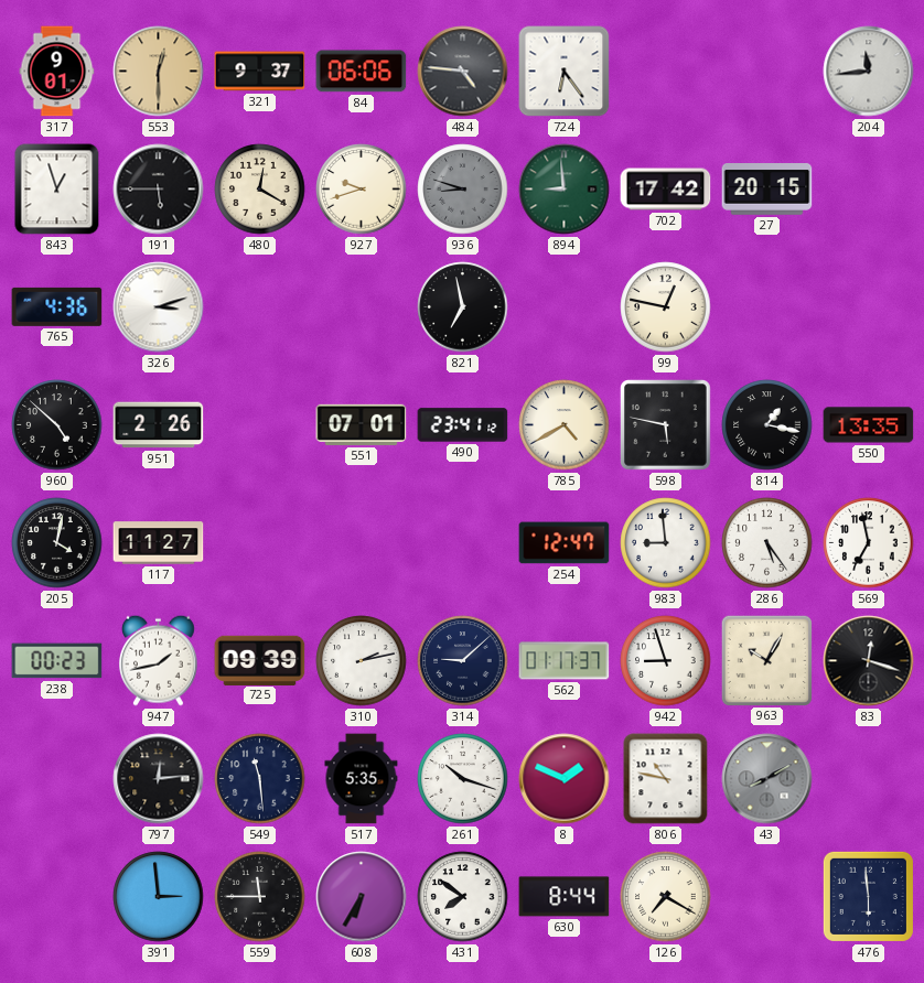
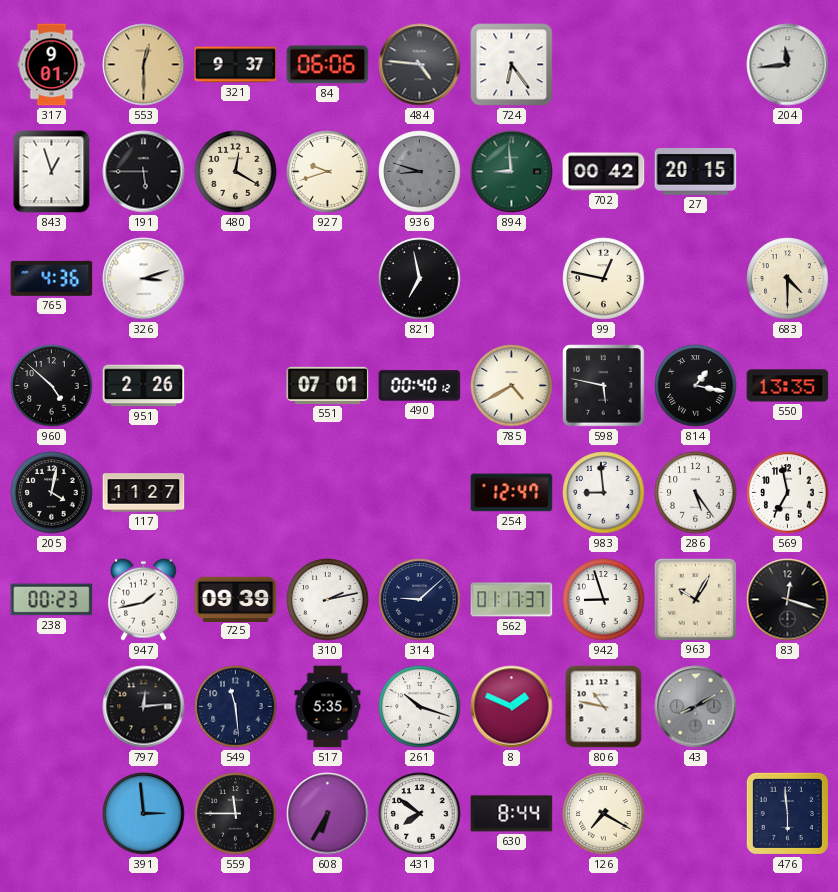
702: 17:42 -> 00:42 (604, 172)
683: none -> 4:30 (788, 279)
490: 23:41 -> 00:40 (420, 386)
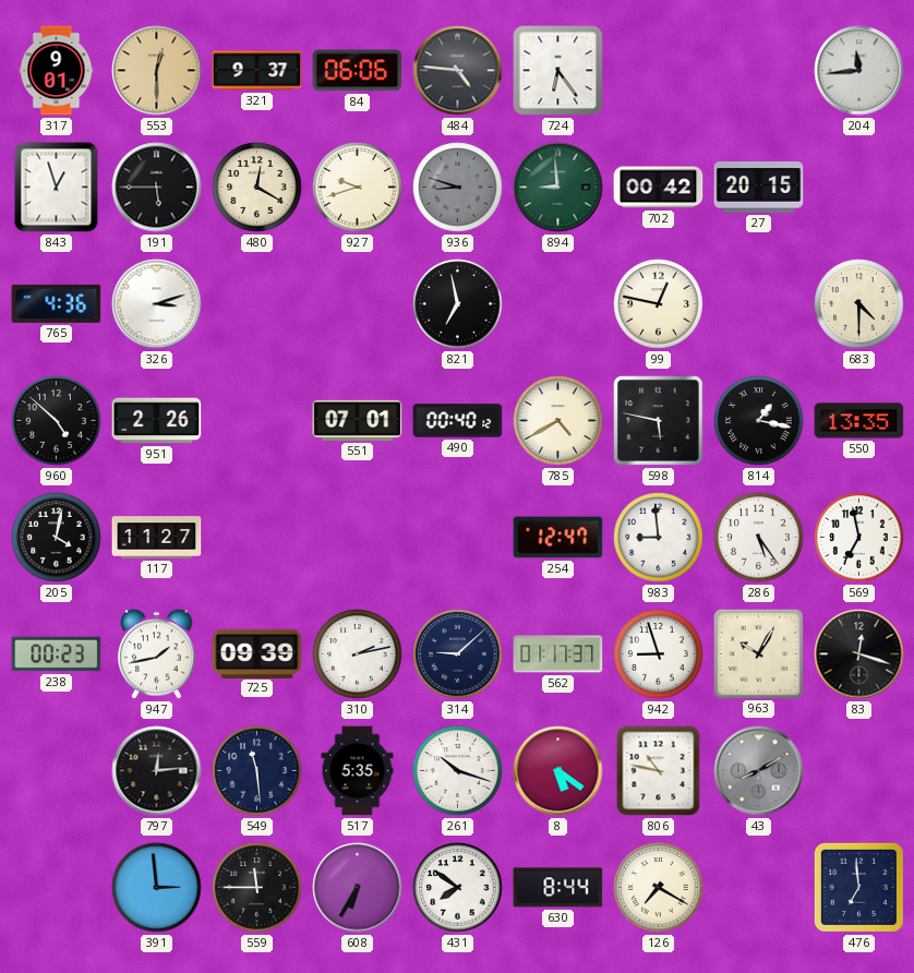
8: 1:49 -> 5:21 (558, 771)
476: 5:59 -> 6:59 (858, 887)
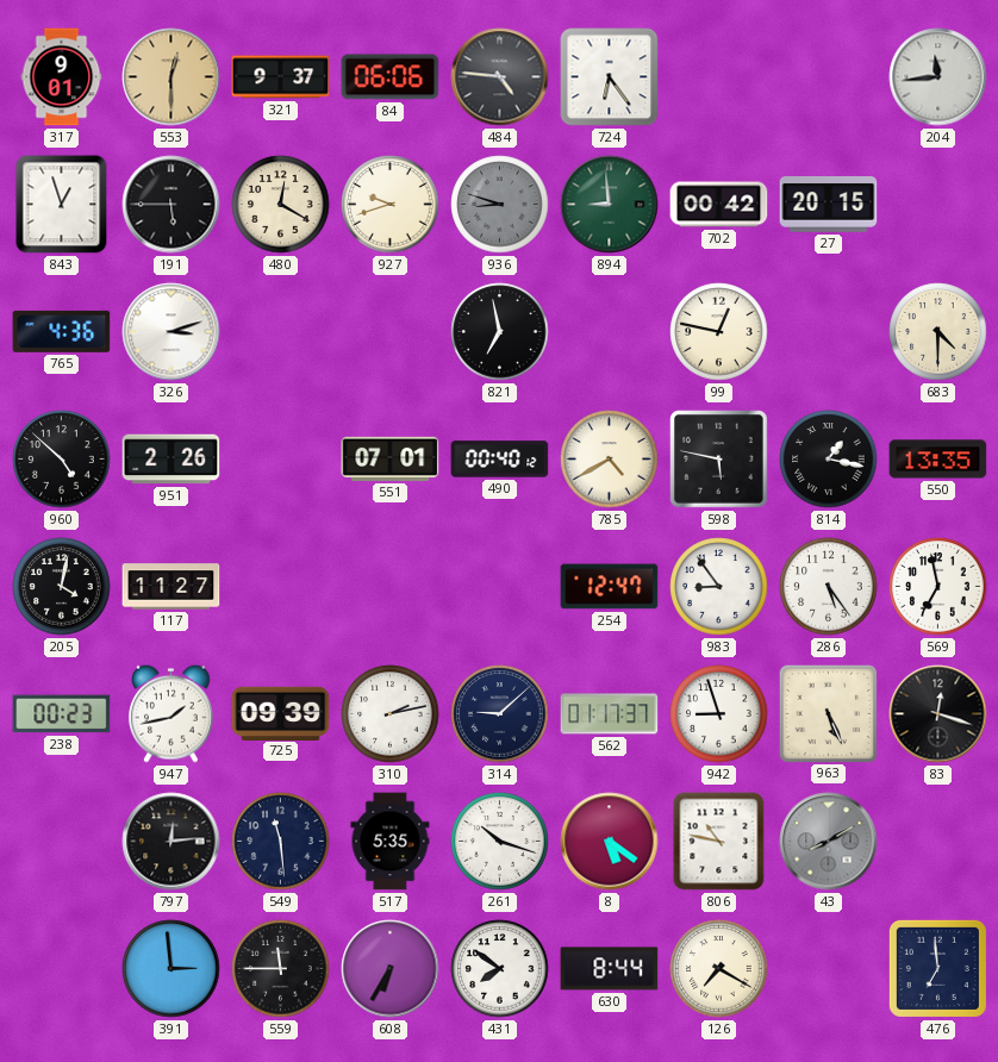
983: 8:59 -> 8:54 (719, 587)
963: 10:05 -> 5:26 (828, 713)
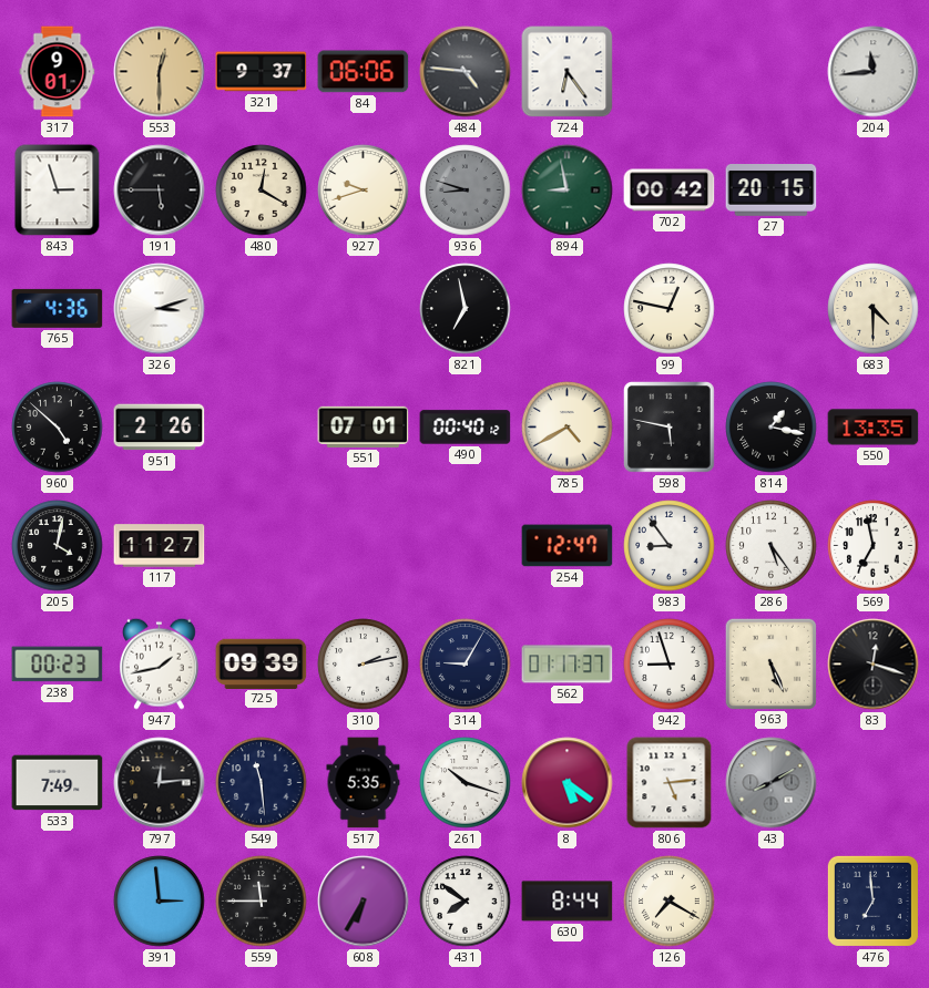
843: 12:57 -> 2:57 (58, 191)
894: 8:59 -> 8:58 (568, 191)
314: 9:08 -> 9:05 (466, 665)
533: none -> 7:49 (58, 783)
806: 10:47 -> 5:14 (670, 783)
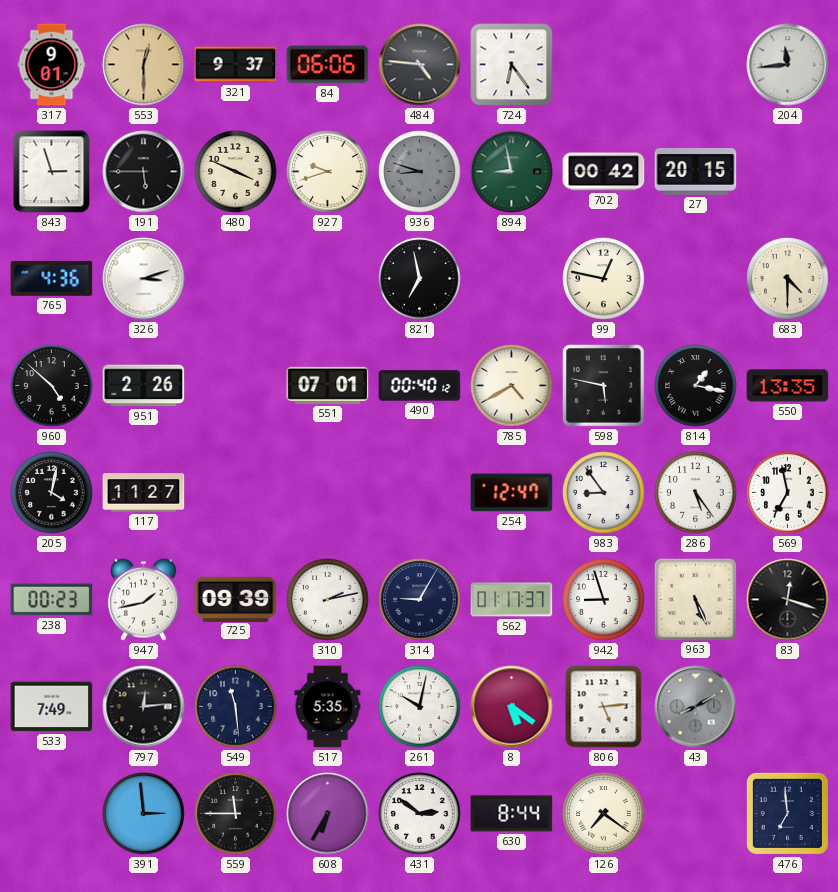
480: 12:20 -> 3:49 (236, 172)
261: 10:18 -> 10:02 (420, 707)
431: 7:51 -> 2:51 (420, 814)
126: 7:20 -> 7:21 (604, 814)
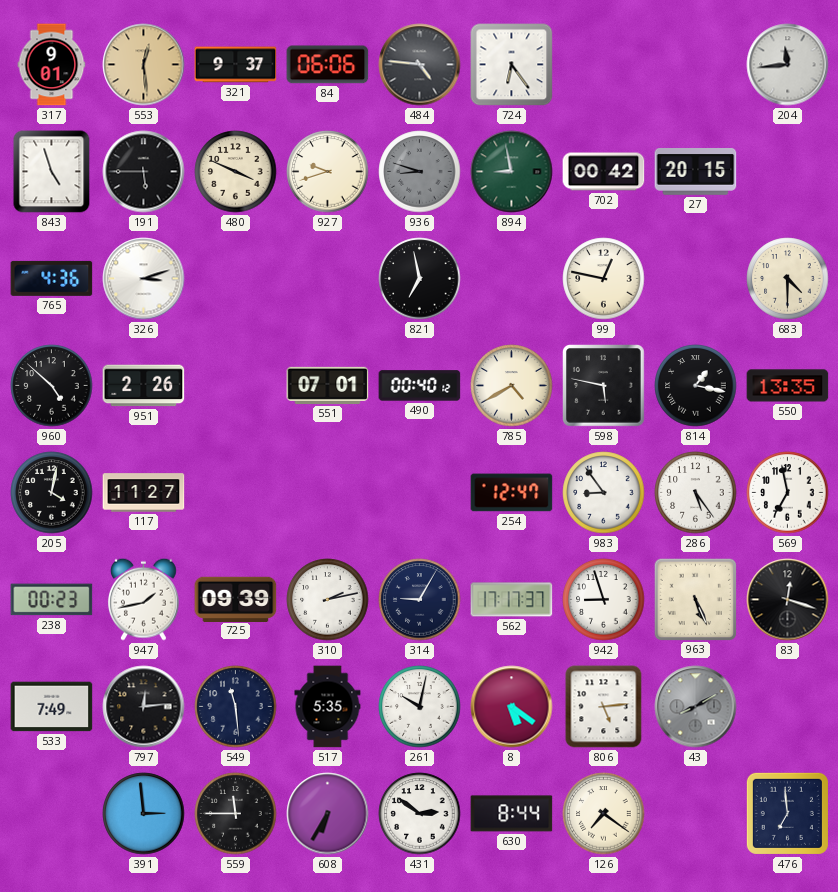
553: 12:30 -> 12:29 (144, 65)
843: 2:57 -> 4:57 (52, 172)
562: 01:17 -> 17:17 (512, 600)
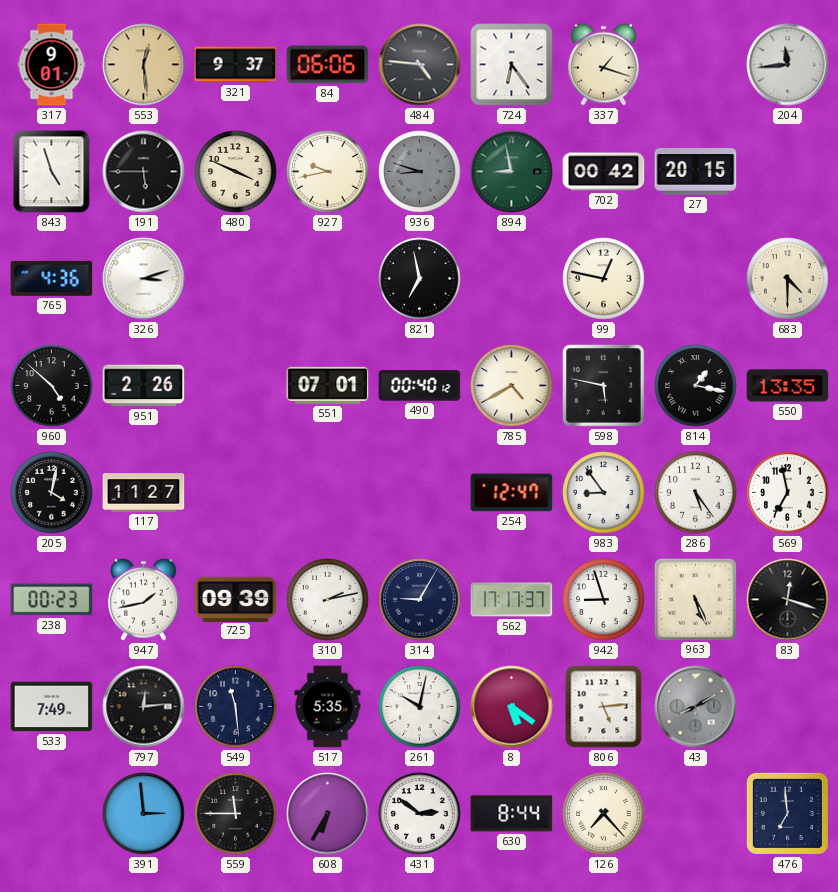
337: none -> 1:18 (603, 64)
927: 9:42 -> 9:43 (328, 172)
126: 7:21 -> 7:23 (604, 814)
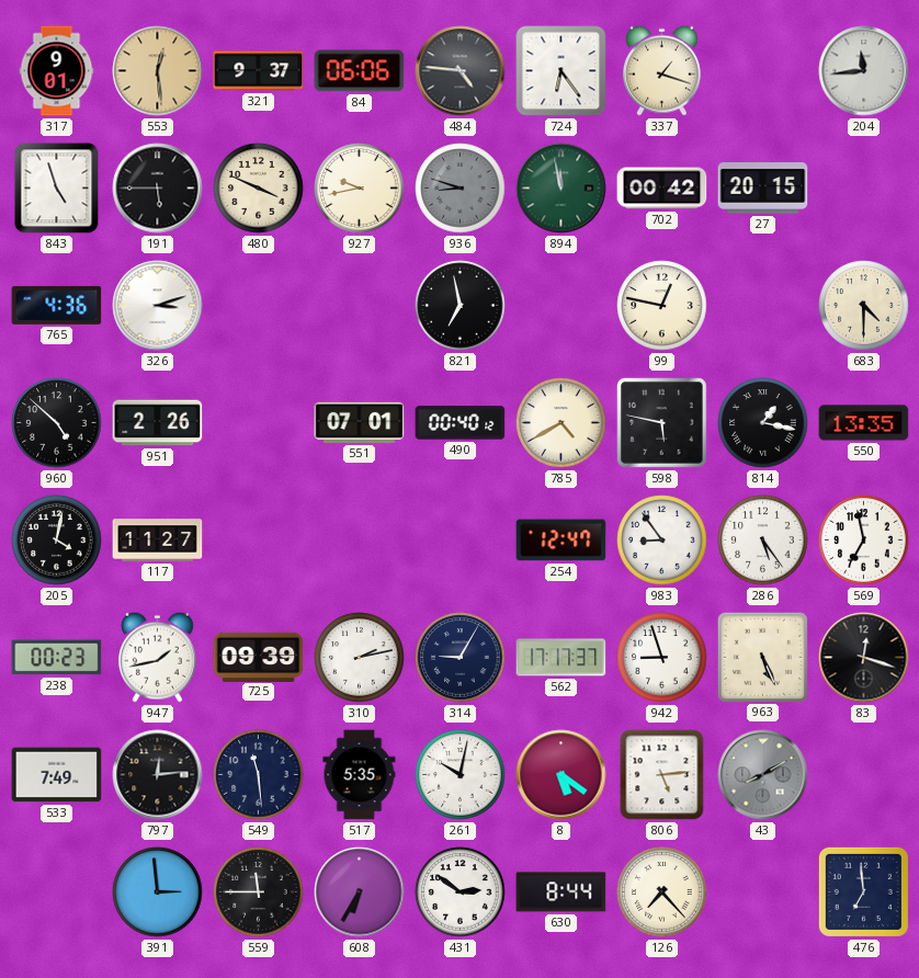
894: 8:58 -> 11:58 (561, 189)
